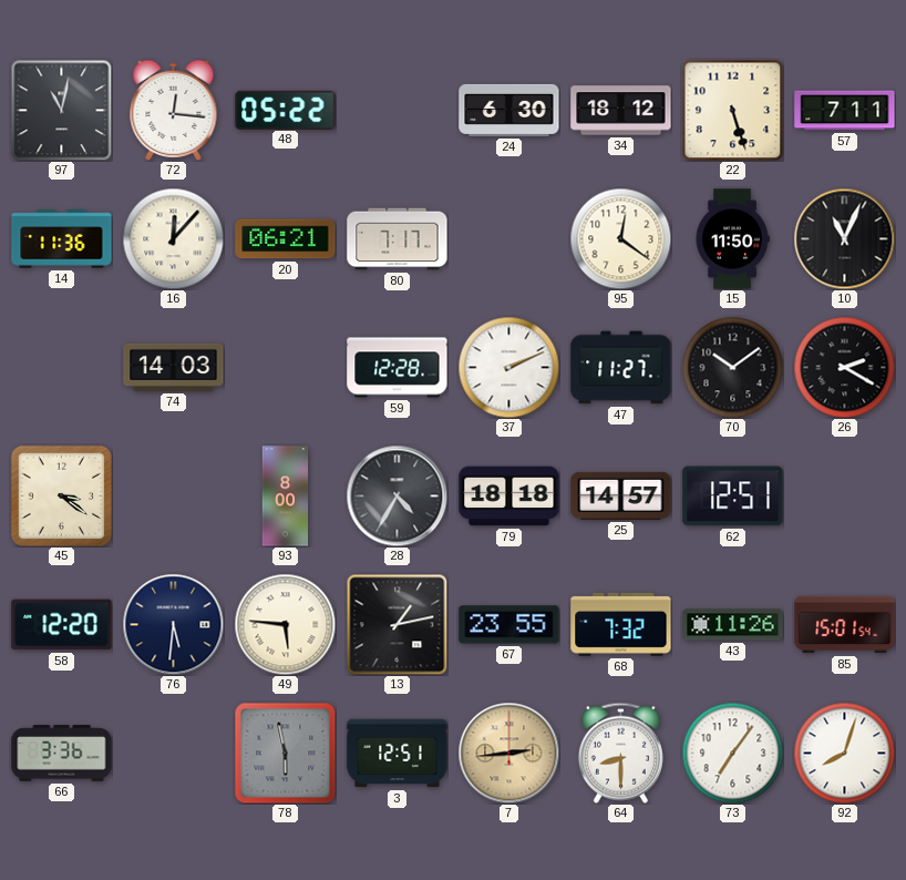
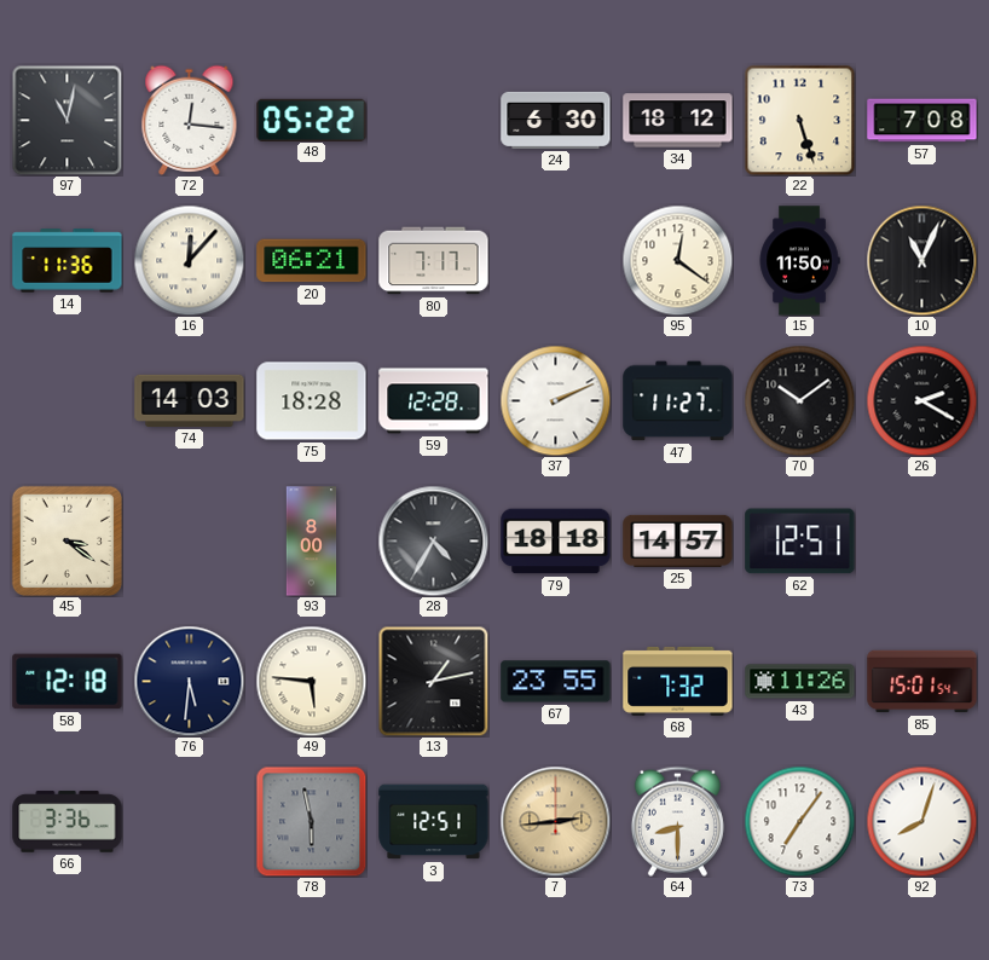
57: 7:11 -> 7:08 (923, 121)
75: none -> 18:28 (312, 401)
58: 12:20 -> 12:18 (68, 682)
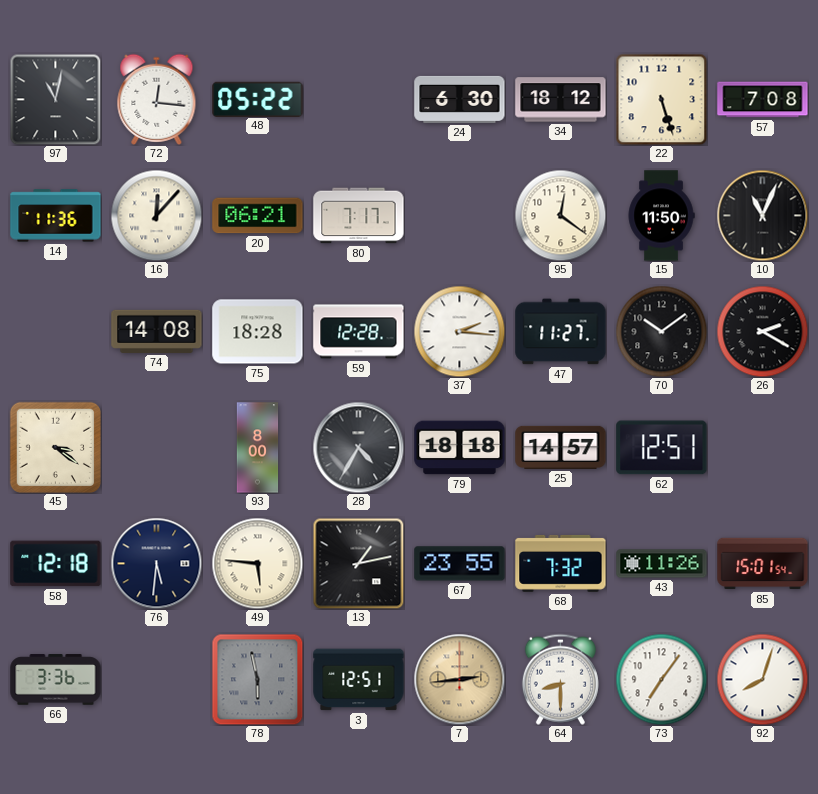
74: 14:03 -> 14:08 (157, 331)
37: 2:11 -> 2:16 (459, 331)
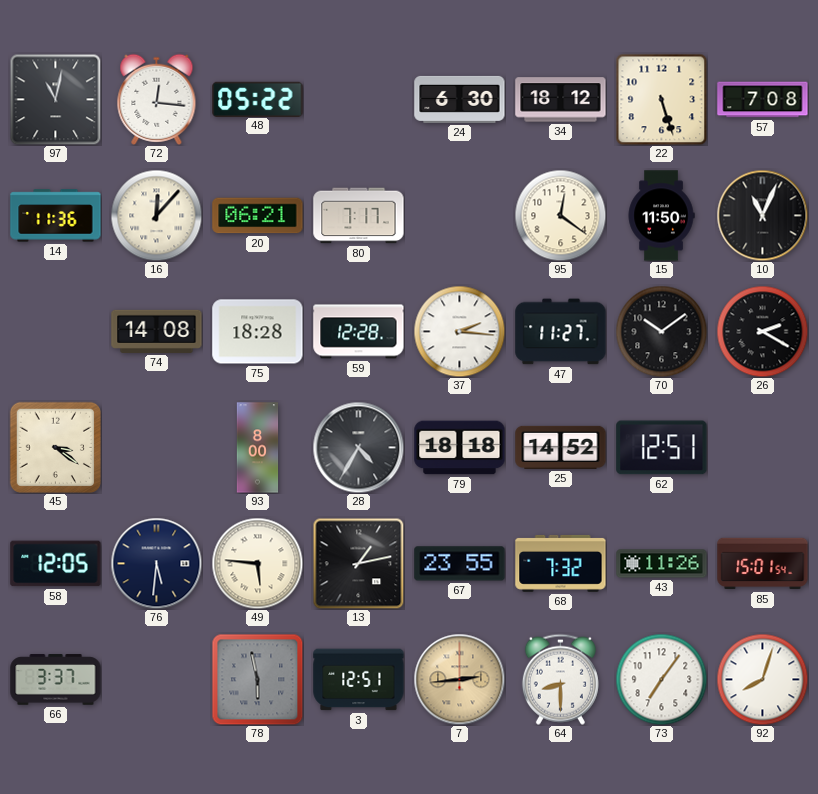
25: 14:57 -> 14:52 (561, 447)
58: 12:18 -> 12:05 (56, 564)
66: 3:36 -> 3:37 (56, 680)
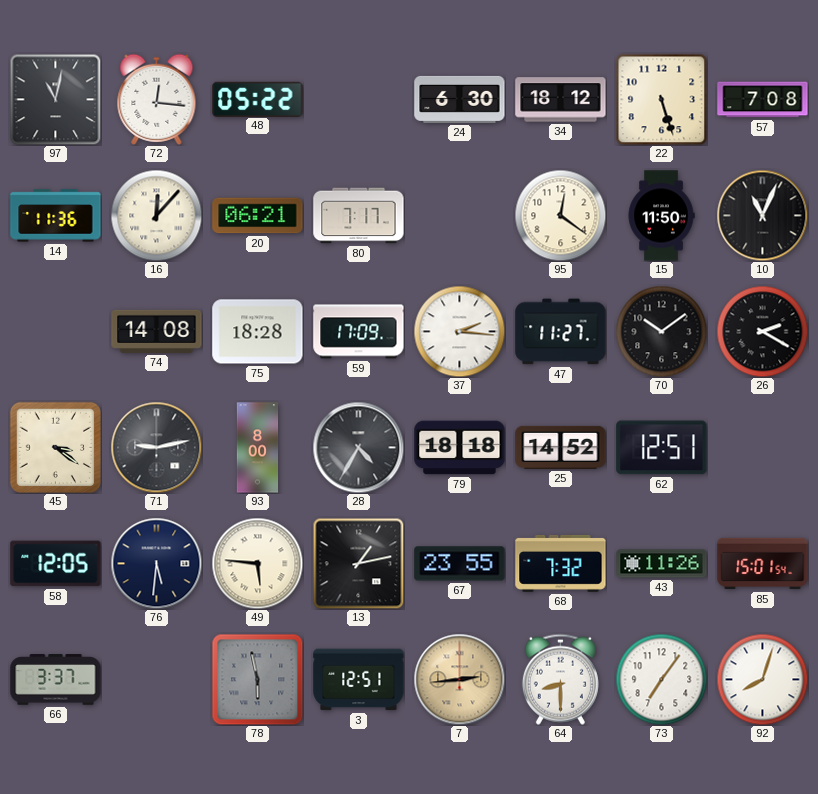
59: 12:28 -> 17:09 (359, 332)
71: none -> 9:13 (156, 447)
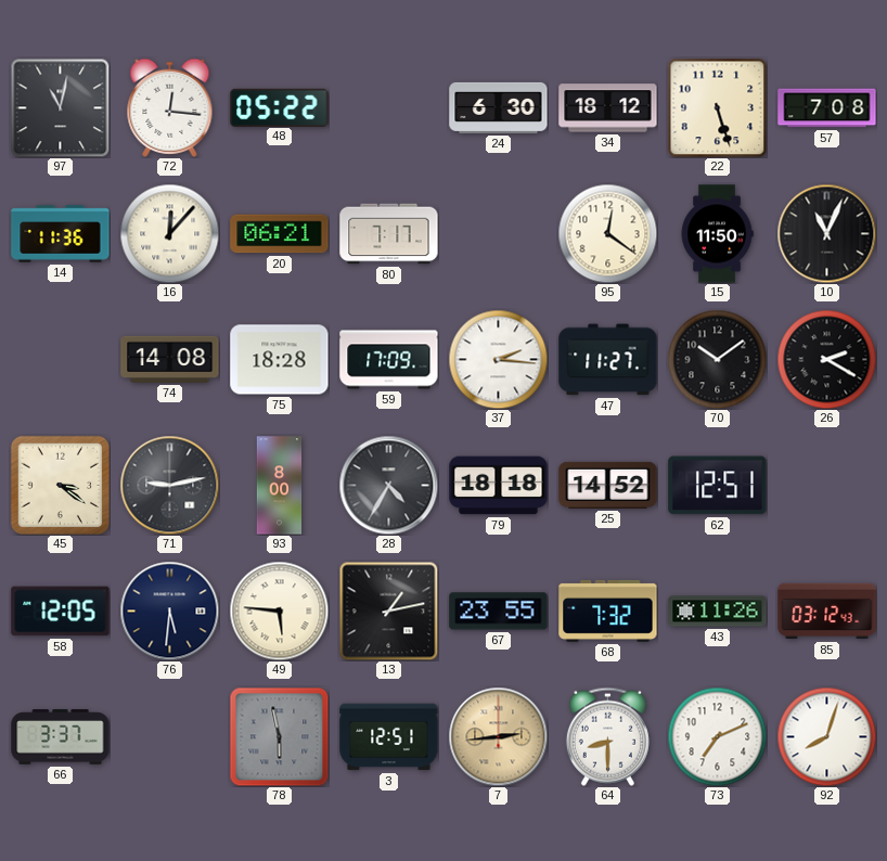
85: 15:01 -> 03:12 (827, 612)
73: 7:06 -> 7:11 (717, 736)
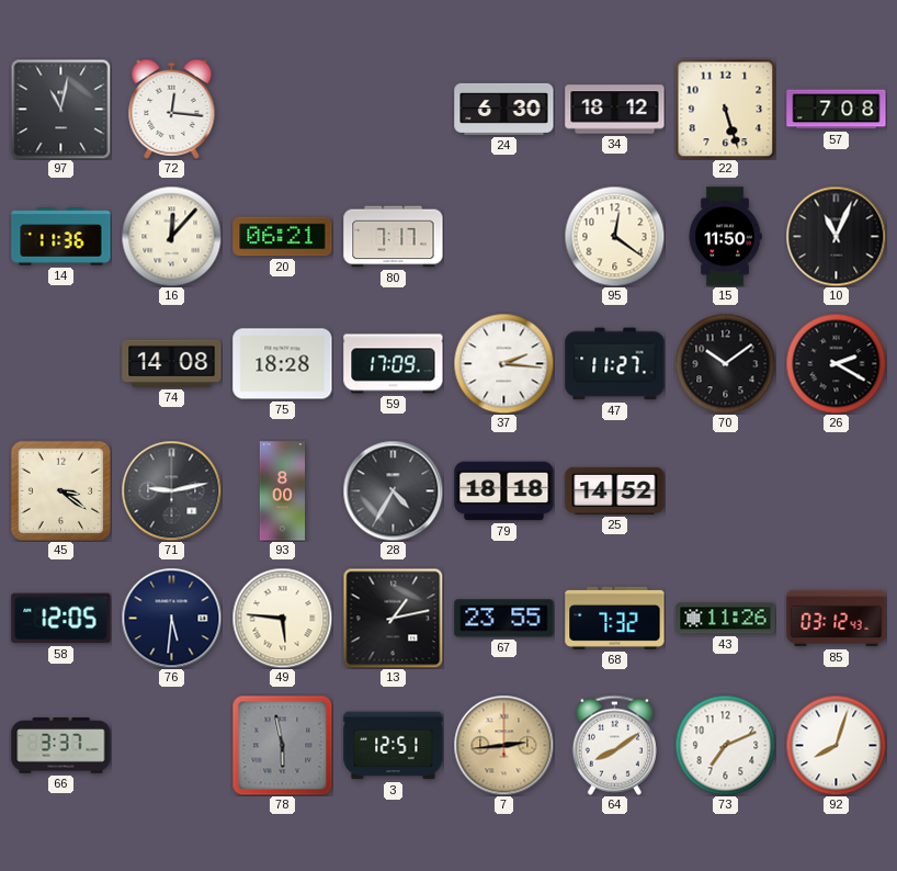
48: 05:22 -> none (280, 107)
62: 12:51 -> none (718, 486)
64: 8:30 -> 8:09 (614, 745)
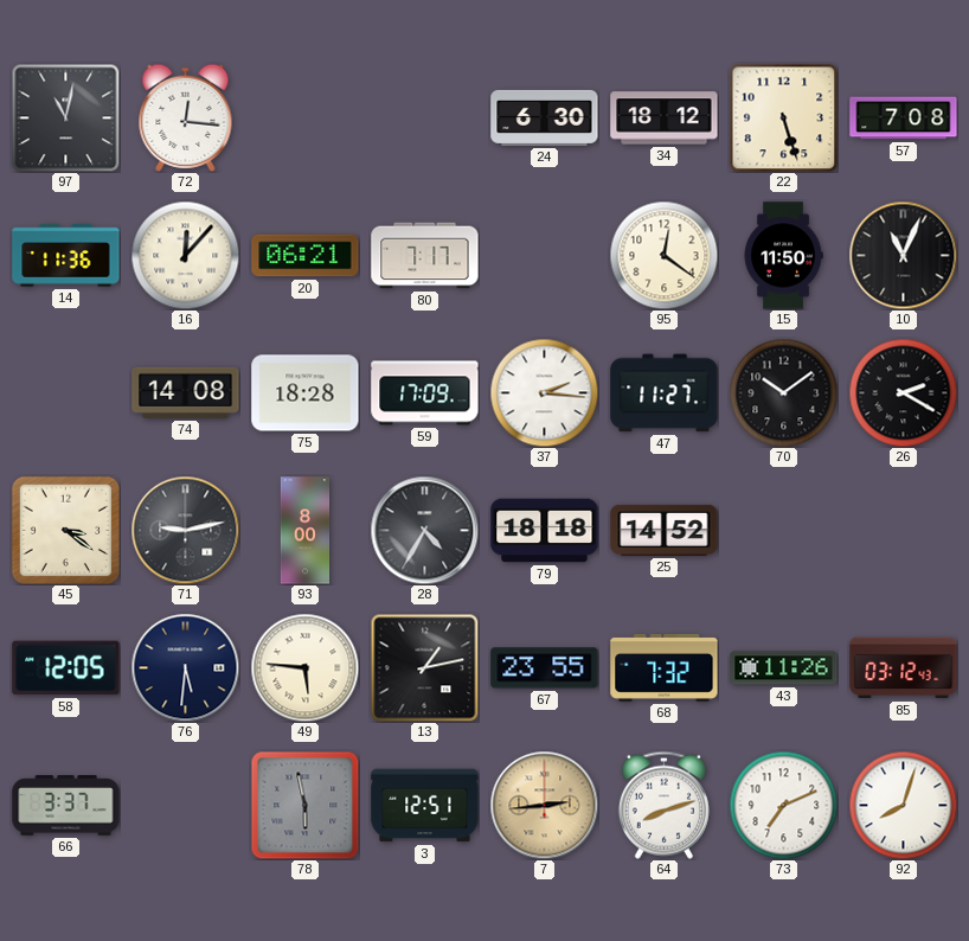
64: 8:09 -> 8:12 (663, 805)
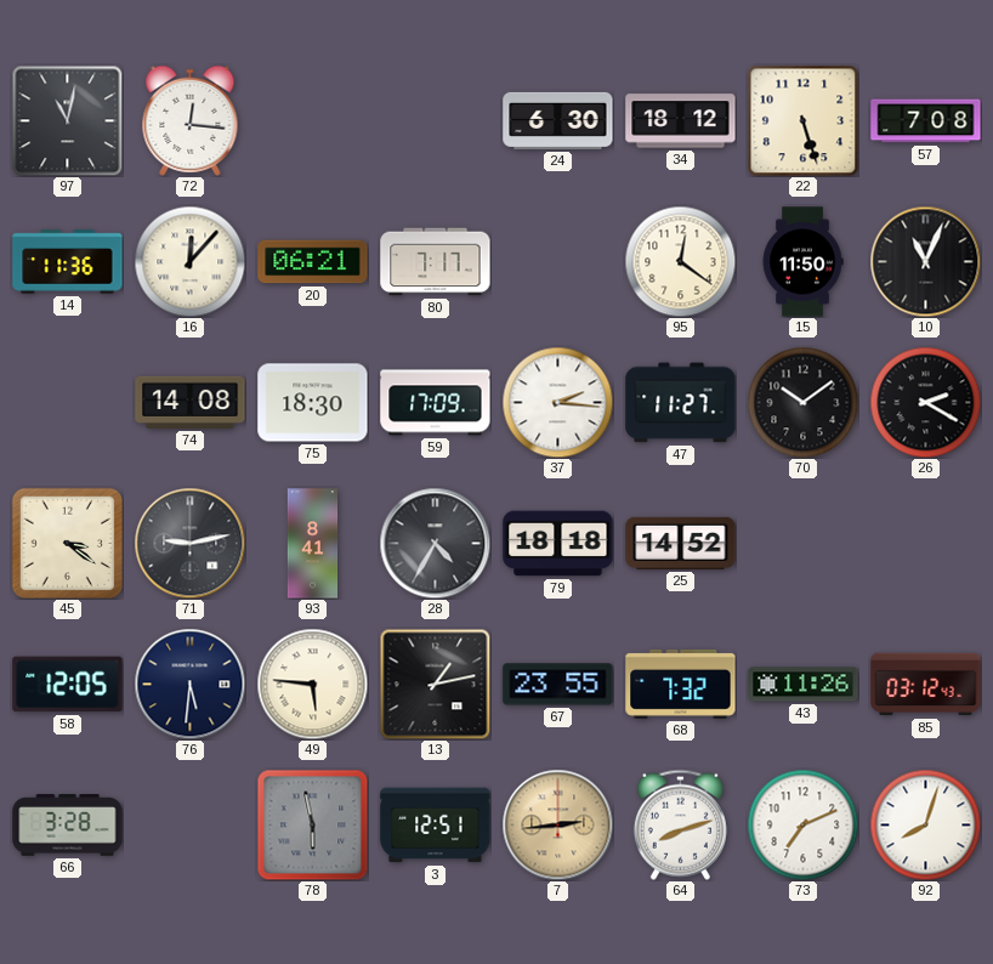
75: 18:28 -> 18:30 (313, 403)
93: 8:00 -> 8:41 (313, 544)
66: 3:37 -> 3:28 (68, 826)
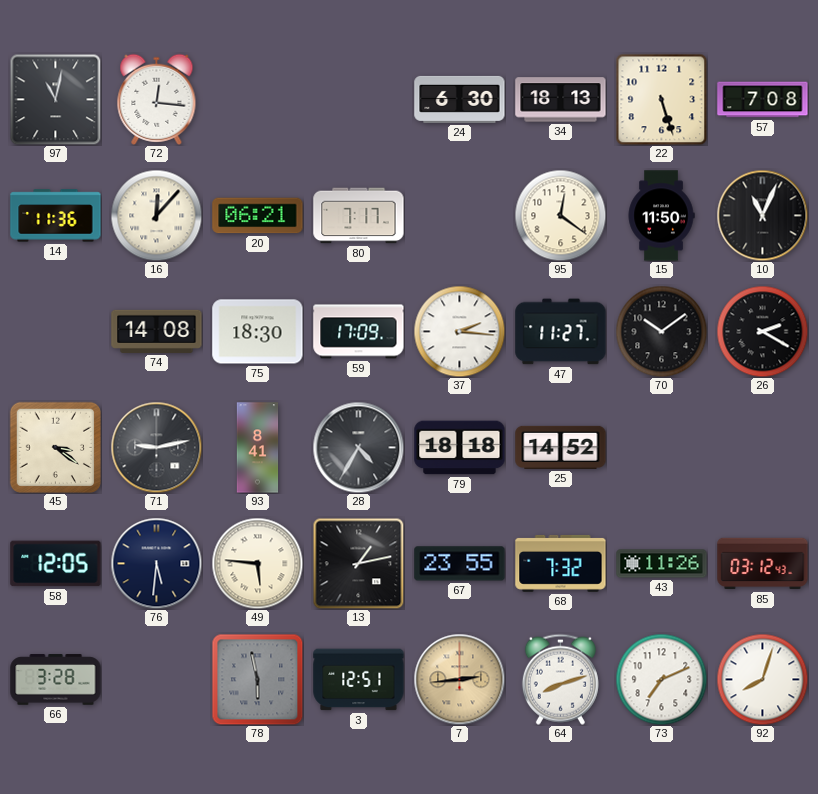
34: 18:12 -> 18:13 (561, 100)
